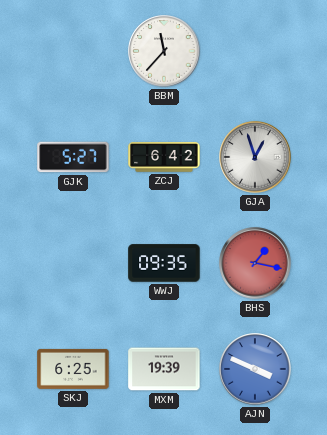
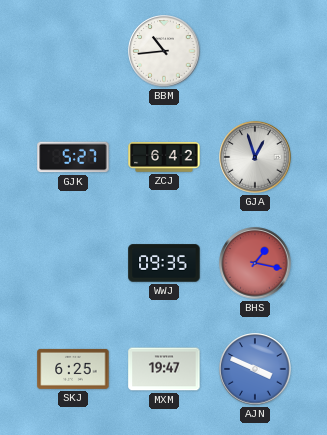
BBM: 11:37 -> 10:44 (164, 51)
MXM: 19:39 -> 19:47 (164, 369)
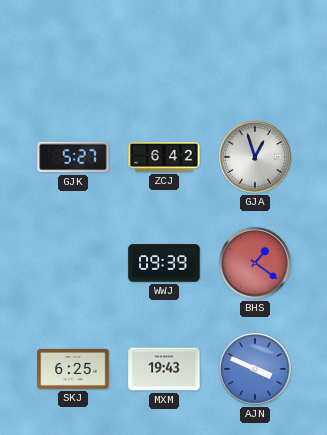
BBM: 10:44 -> none (164, 51)
WWJ: 09:35 -> 09:39 (164, 263)
BHS: 1:17 -> 1:21 (255, 263)
MXM: 19:47 -> 19:43 (164, 369)
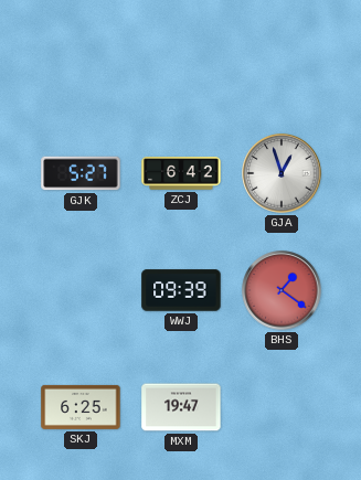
MXM: 19:43 -> 19:47 (181, 407)
AJN: 3:49 -> none (255, 369)
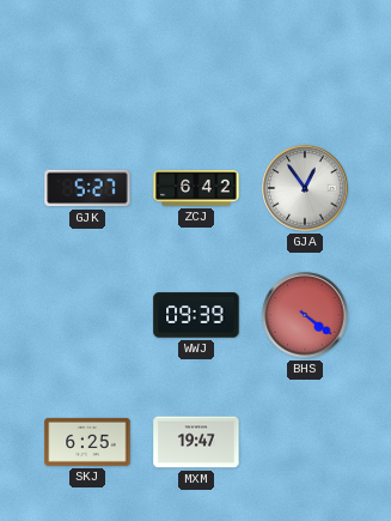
GJA: 12:57 -> 12:54 (305, 188)
BHS: 1:21 -> 4:21 (305, 315)
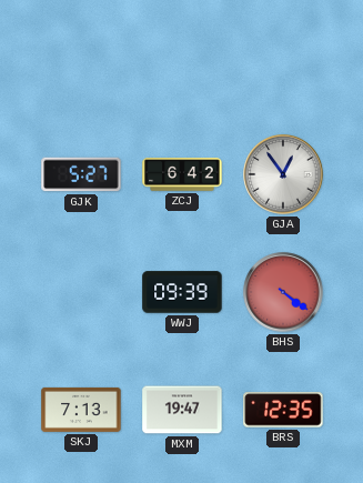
SKJ: 6:25 -> 7:13 (81, 410)
BRS: none -> 12:35 (283, 410)
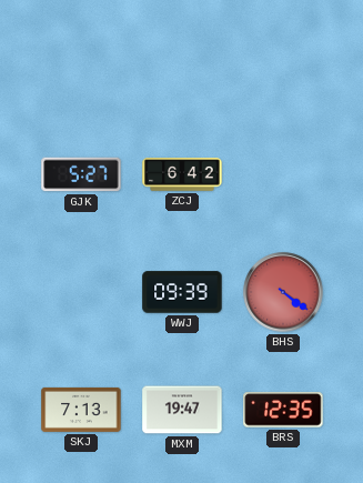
GJA: 12:54 -> none (283, 174)
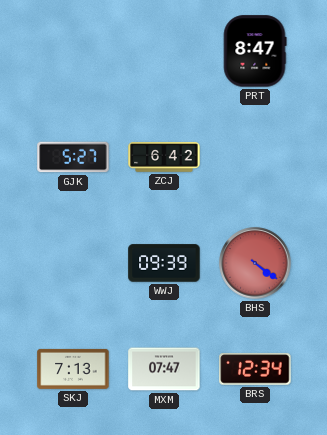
PRT: none -> 8:47 (255, 51)
MXM: 19:47 -> 07:47 (164, 369)
BRS: 12:35 -> 12:34 (255, 369)
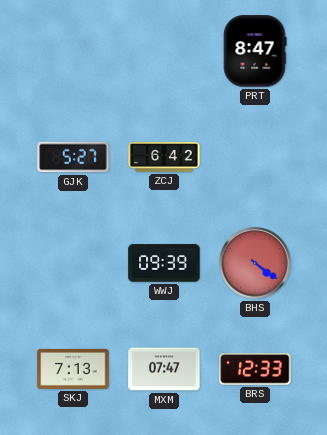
BRS: 12:34 -> 12:33 (255, 369)
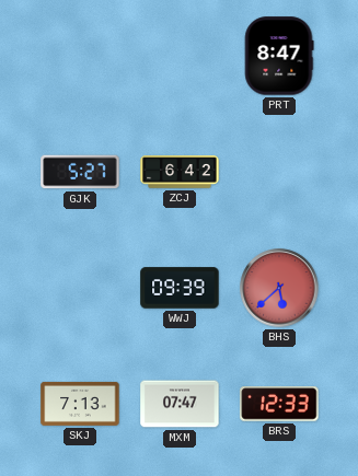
BHS: 4:21 -> 5:38 (279, 288)
